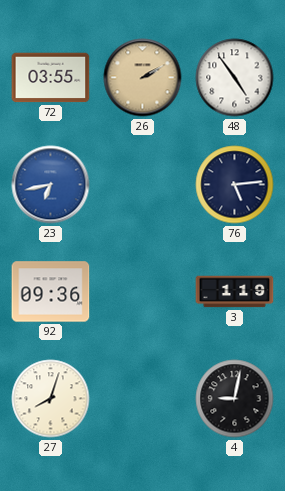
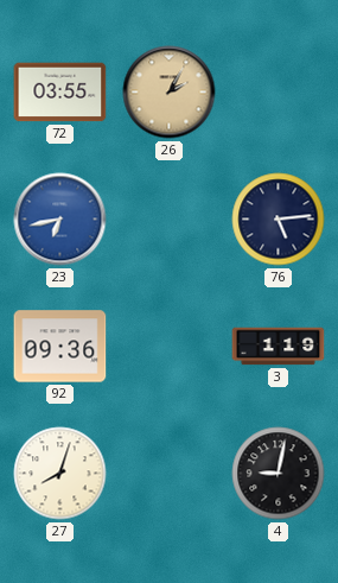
26: 2:10 -> 2:05 (170, 93)
48: 4:54 -> none (235, 78)
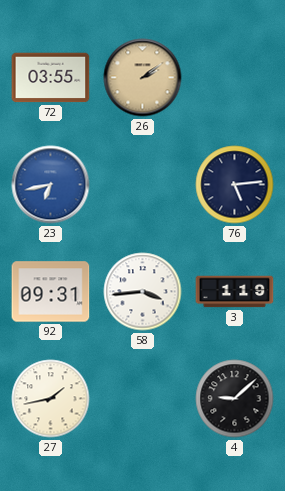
26: 2:05 -> 2:09 (143, 78)
92: 09:36 -> 09:31 (51, 292)
58: none -> 3:44 (143, 292)
27: 8:03 -> 1:43 (51, 399)
4: 9:02 -> 9:08 (235, 399)
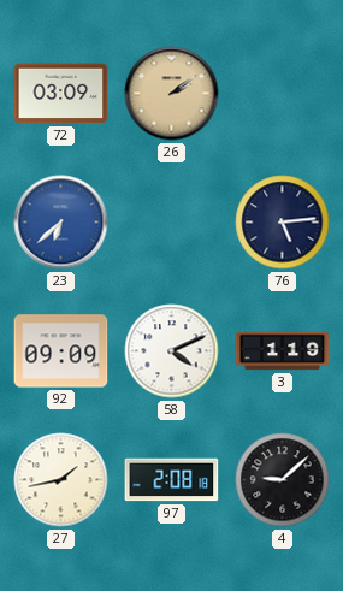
72: 03:55 -> 03:09 (61, 94)
23: 6:43 -> 6:38 (61, 223)
92: 09:31 -> 09:09 (61, 351)
58: 3:44 -> 4:11 (172, 351)
97: none -> 2:08 (172, 480)
